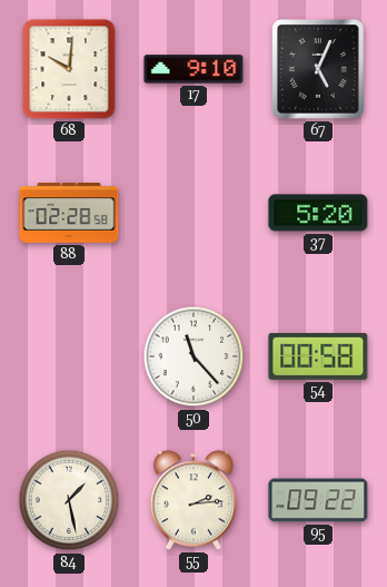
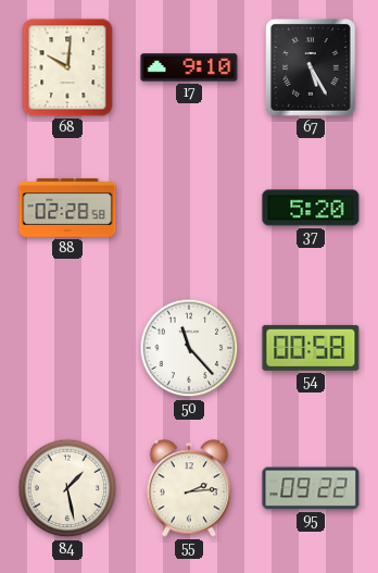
67: 5:04 -> 5:25 (311, 67)
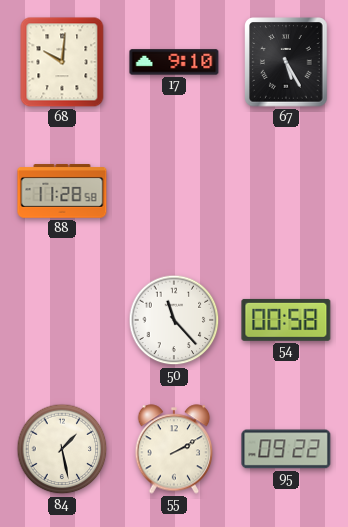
88: 02:28 -> 11:28 (62, 191)
37: 5:20 -> none (311, 208)
55: 2:14 -> 2:10 (174, 449)
